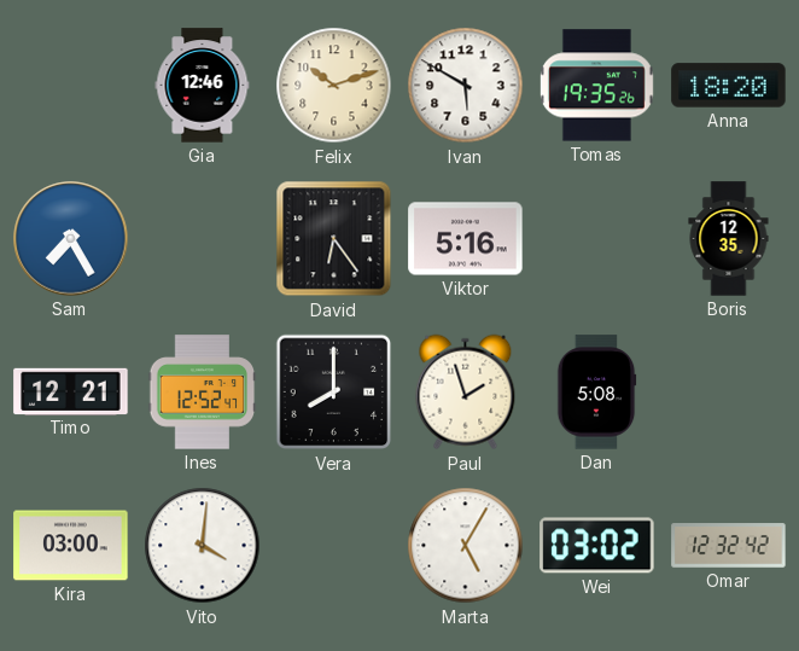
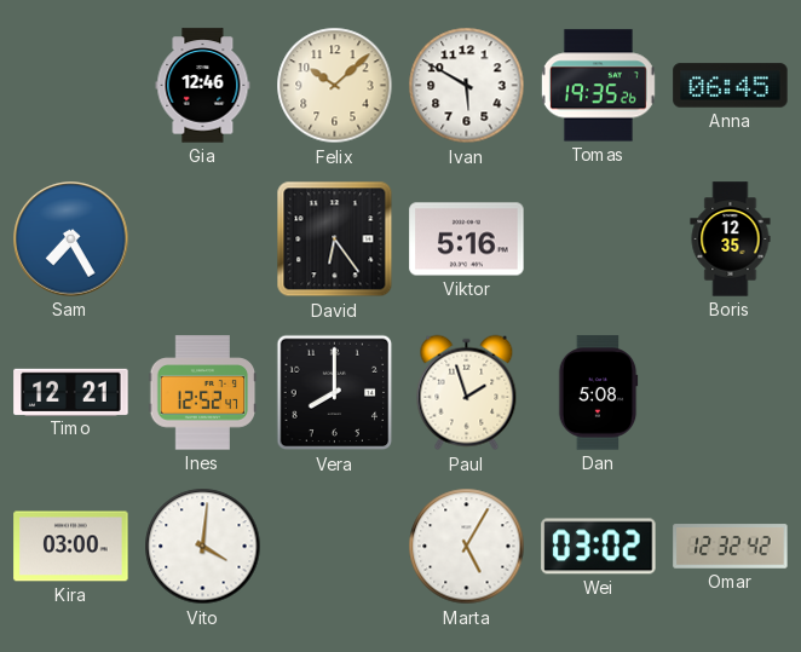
Felix: 10:12 -> 10:08 (335, 86)
Anna: 18:20 -> 06:45 (731, 86)
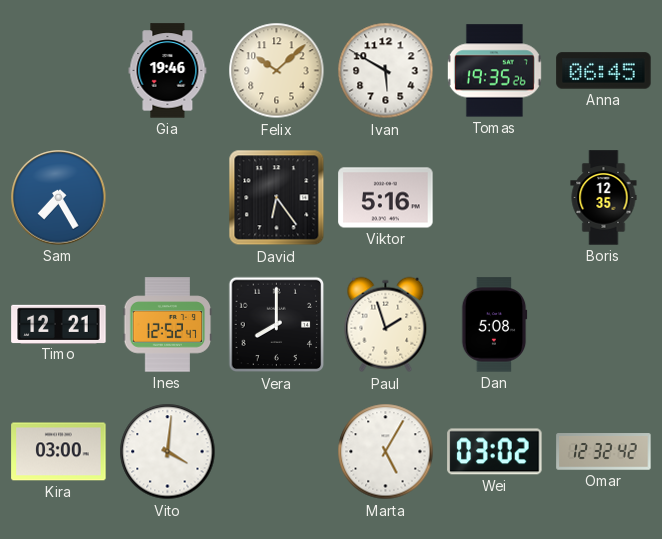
Gia: 12:46 -> 19:46 (168, 71)
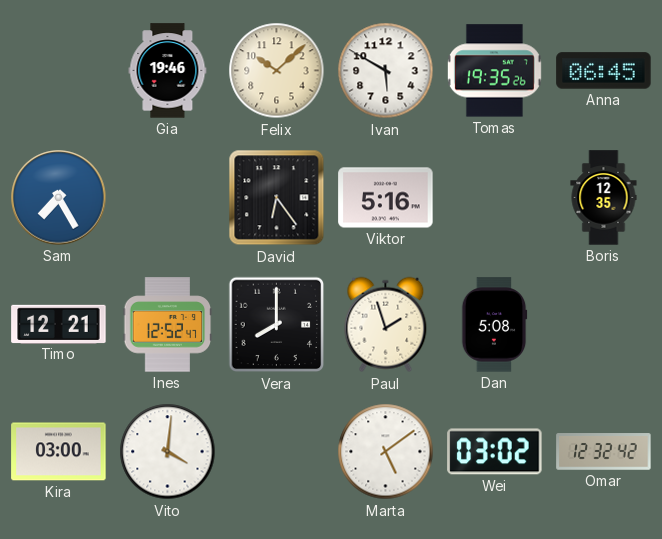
Marta: 5:05 -> 5:09 (386, 452)
